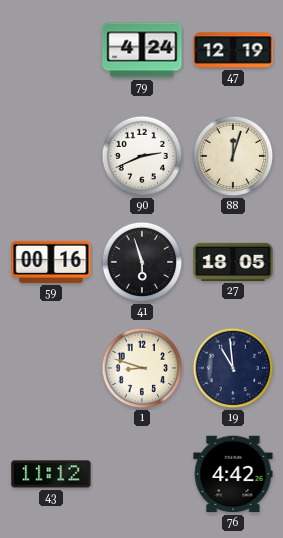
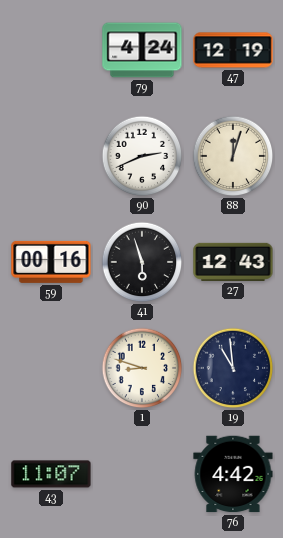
27: 18:05 -> 12:43 (233, 262)
43: 11:12 -> 11:07 (51, 474)
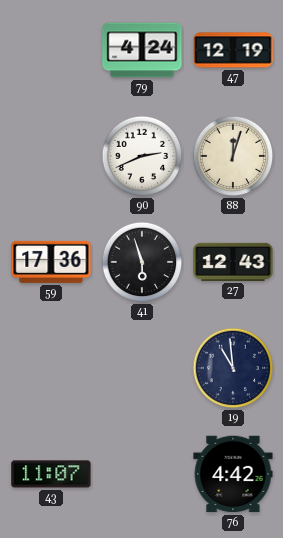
59: 00:16 -> 17:36 (51, 262)
1: 8:48 -> none (142, 368)
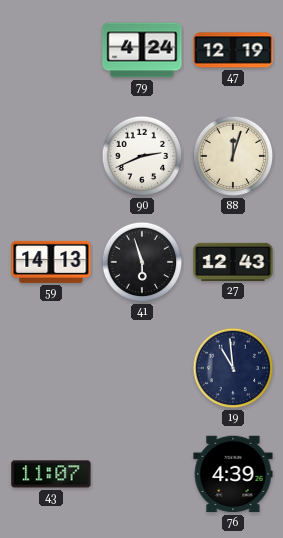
59: 17:36 -> 14:13 (51, 262)
76: 4:42 -> 4:39 (233, 474)
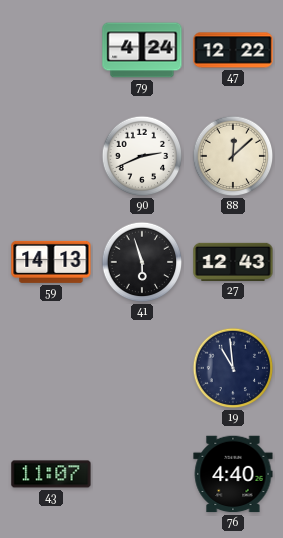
47: 12:19 -> 12:22 (233, 50)
88: 12:03 -> 12:08 (233, 156)
76: 4:39 -> 4:40 (233, 474)
